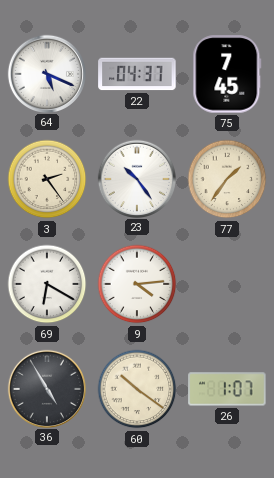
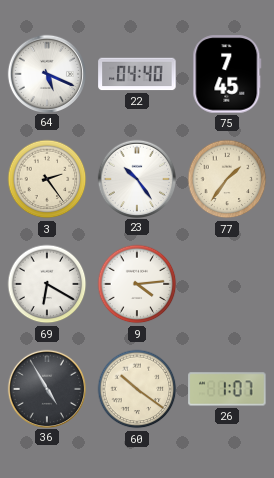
22: 04:37 -> 04:40 (137, 74)
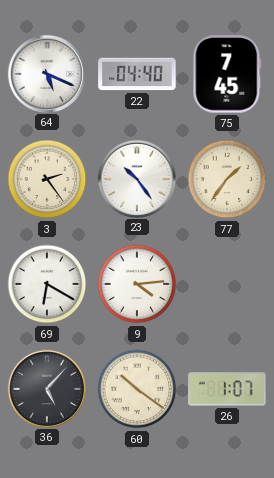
36: 4:55 -> 5:07 (46, 388)
